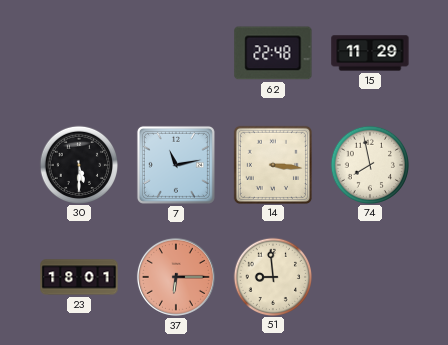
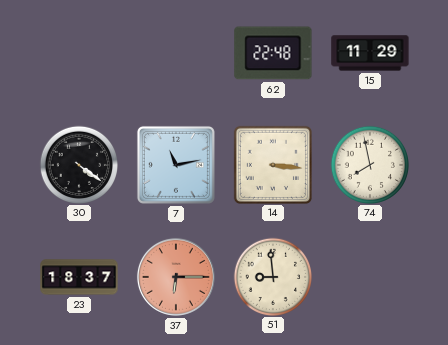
30: 5:30 -> 4:21 (78, 164)
23: 18:01 -> 18:37 (79, 277)
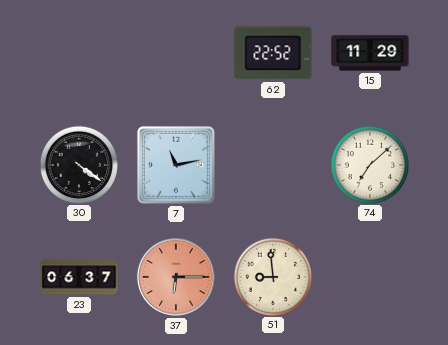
62: 22:48 -> 22:52 (273, 53)
14: 3:16 -> none (272, 164)
74: 7:58 -> 7:08 (369, 164)
23: 18:37 -> 06:37 (79, 277)
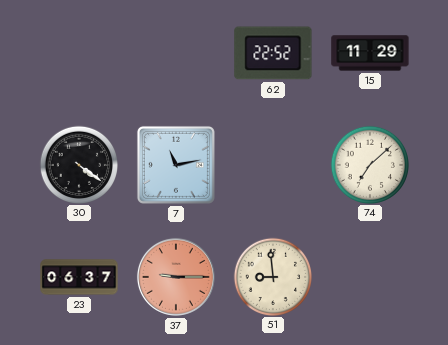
37: 6:15 -> 9:15 (176, 277)
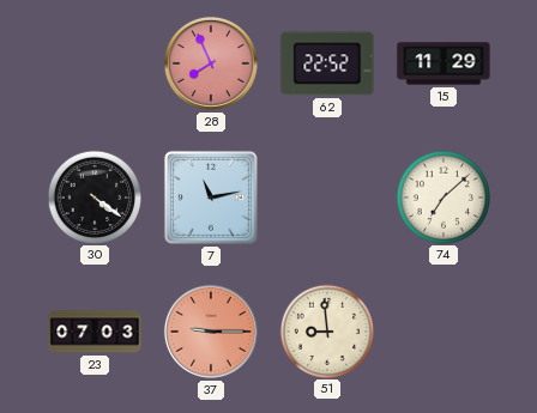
28: none -> 7:56 (211, 63)
23: 06:37 -> 07:03 (95, 332)
